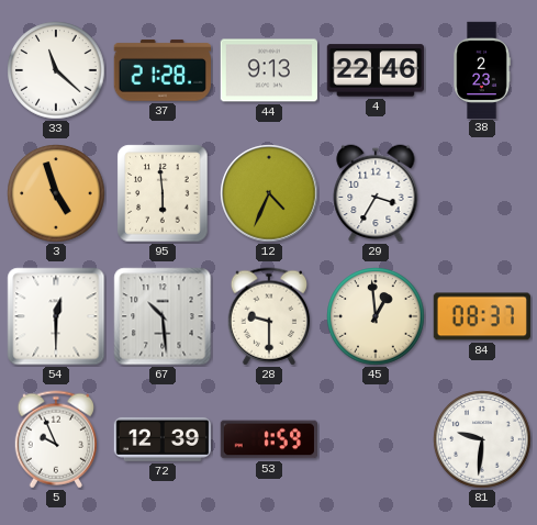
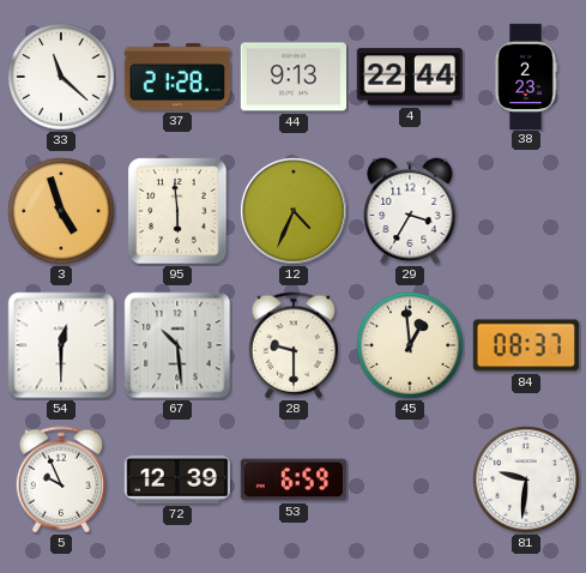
4: 22:46 -> 22:44 (410, 77)
53: 1:59 -> 6:59 (292, 479)
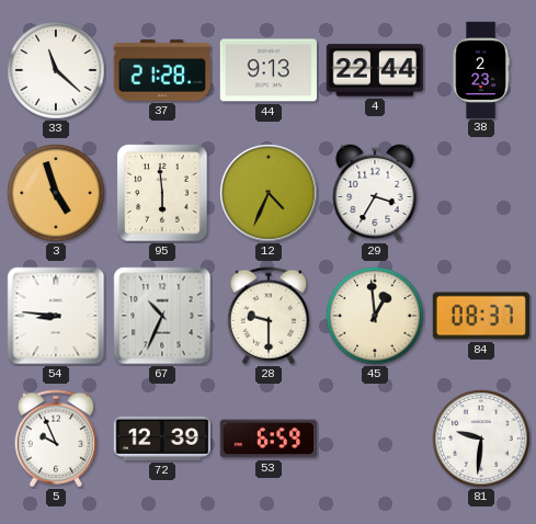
54: 12:30 -> 8:46 (56, 316)
67: 10:29 -> 10:34 (162, 316)
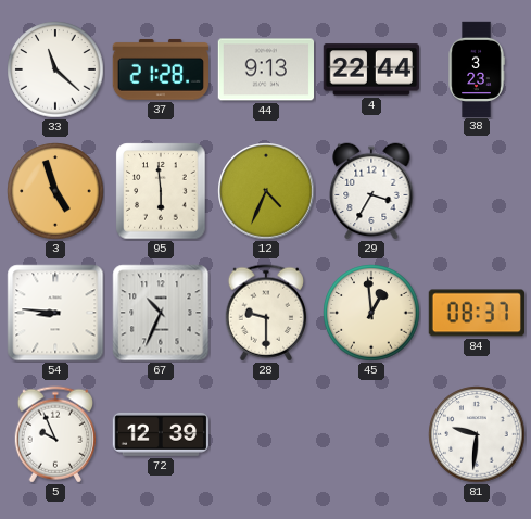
38: 2:23 -> 3:23 (477, 68)
53: 6:59 -> none (267, 438)
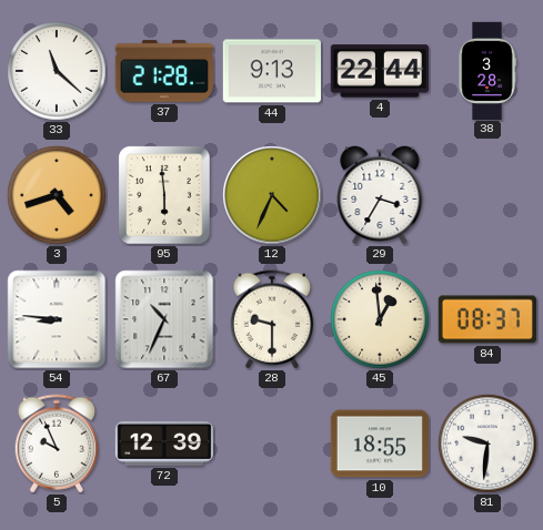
38: 3:23 -> 3:28 (487, 70)
3: 4:57 -> 4:42 (57, 195)
10: none -> 18:55 (379, 444)
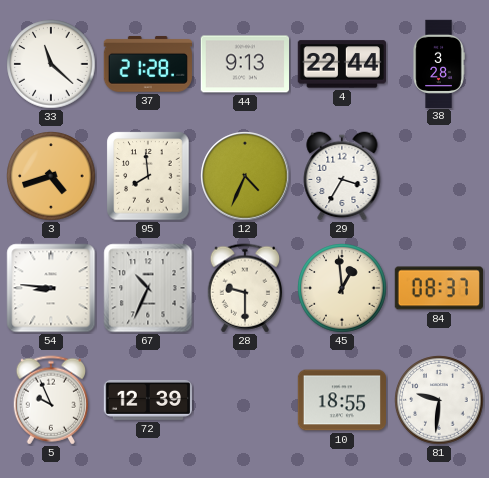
95: 5:59 -> 7:59 (148, 176)
